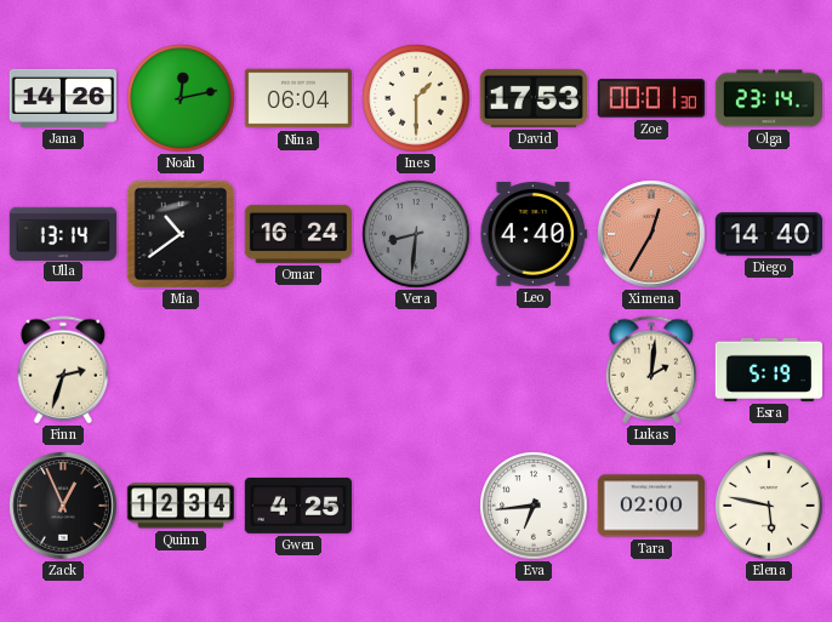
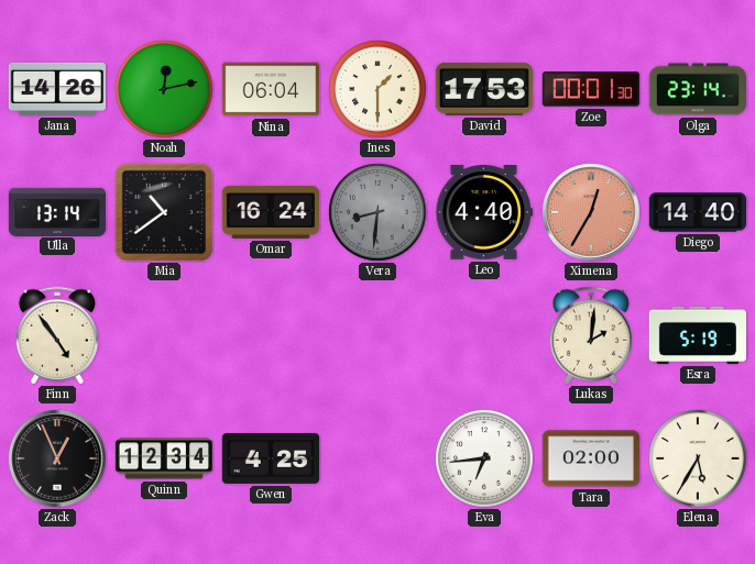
Finn: 2:33 -> 4:54 (56, 335)
Elena: 5:47 -> 5:35 (698, 458)
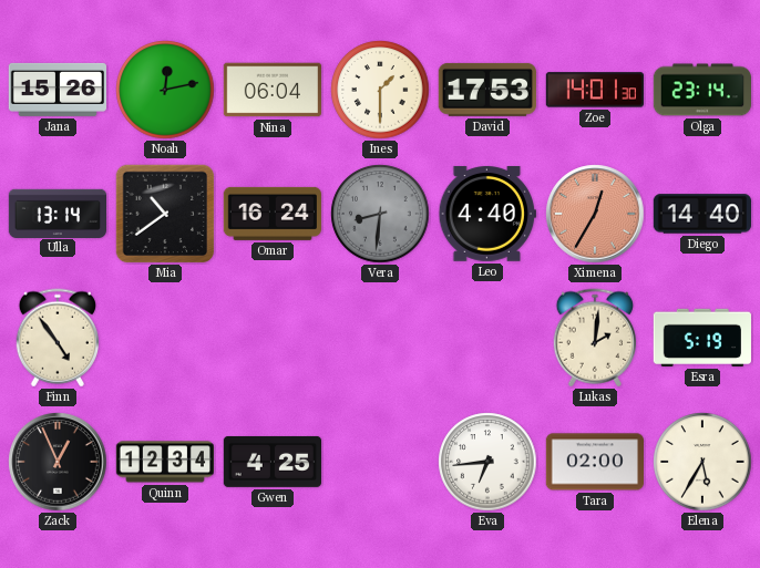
Jana: 14:26 -> 15:26 (57, 90)
Zoe: 00:01 -> 14:01 (595, 90)
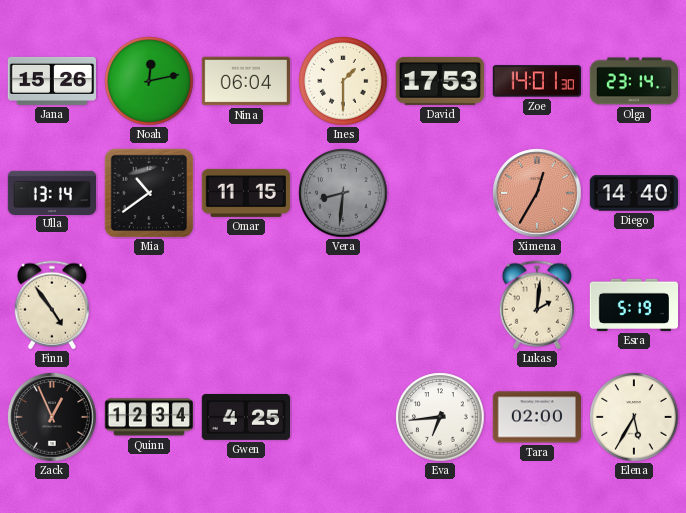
Omar: 16:24 -> 11:15 (246, 193)
Leo: 4:40 -> none (487, 215)
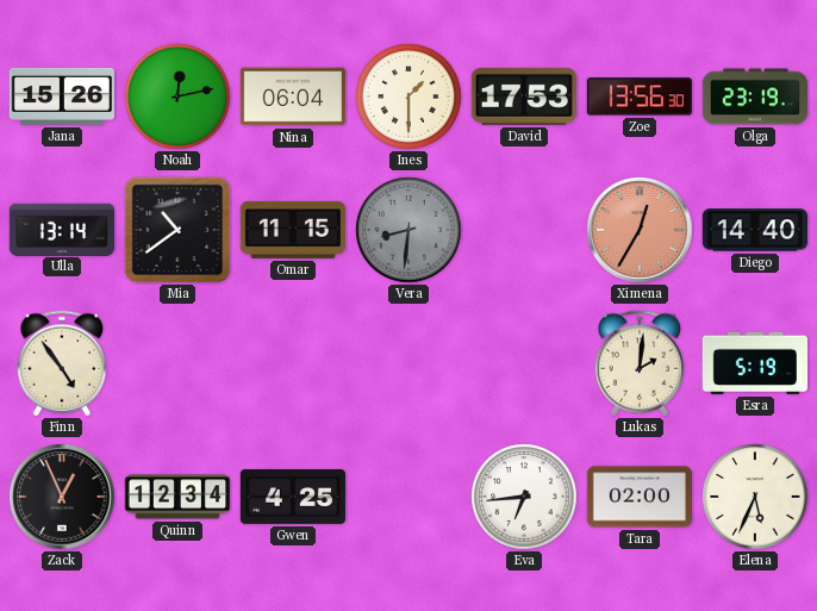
Zoe: 14:01 -> 13:56 (640, 96)
Olga: 23:14 -> 23:19 (754, 96)
Elena: 5:35 -> 5:34 (755, 497)
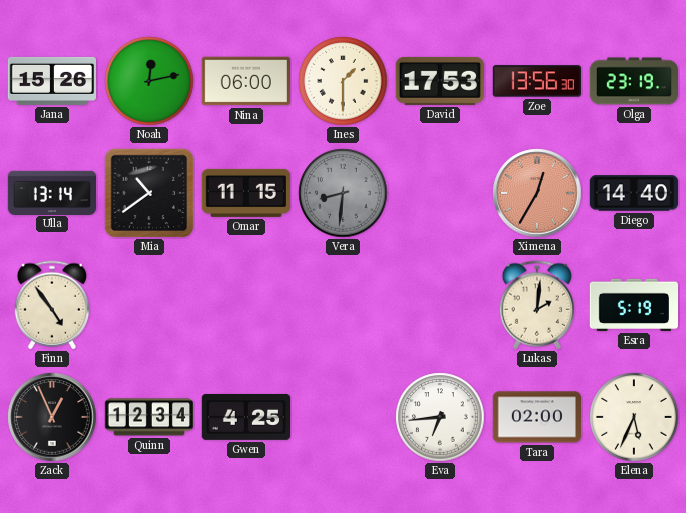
Nina: 06:04 -> 06:00 (245, 81)
